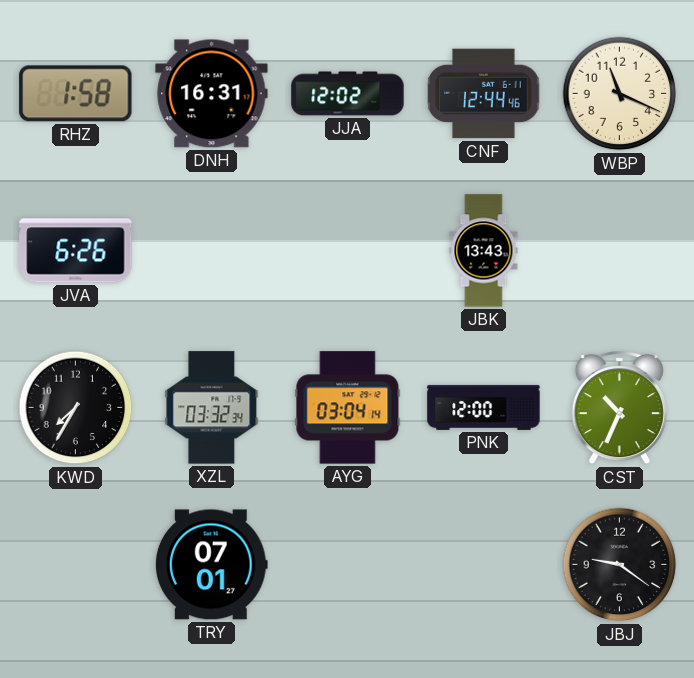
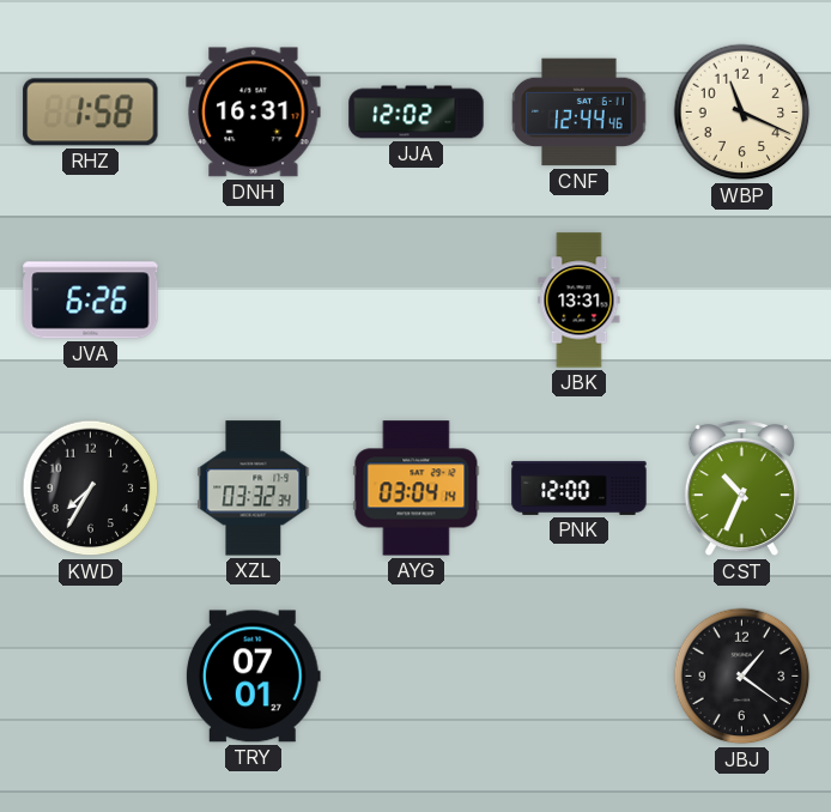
JBK: 13:43 -> 13:31 (580, 301)
JBJ: 9:21 -> 1:21 (742, 677)
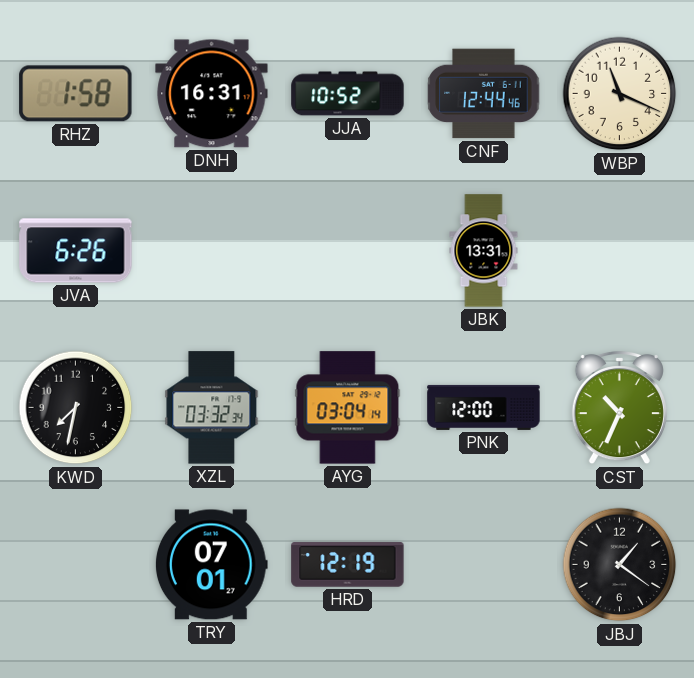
JJA: 12:02 -> 10:52 (348, 94)
KWD: 7:35 -> 7:32 (76, 408)
HRD: none -> 12:19 (348, 565)
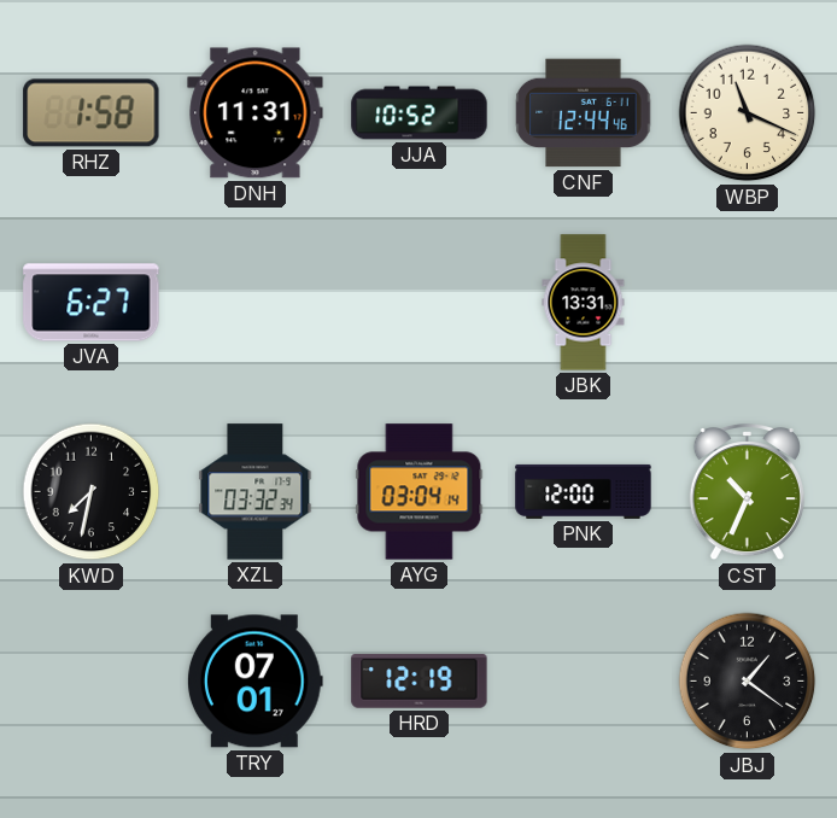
DNH: 16:31 -> 11:31 (256, 113)
JVA: 6:26 -> 6:27 (92, 303)
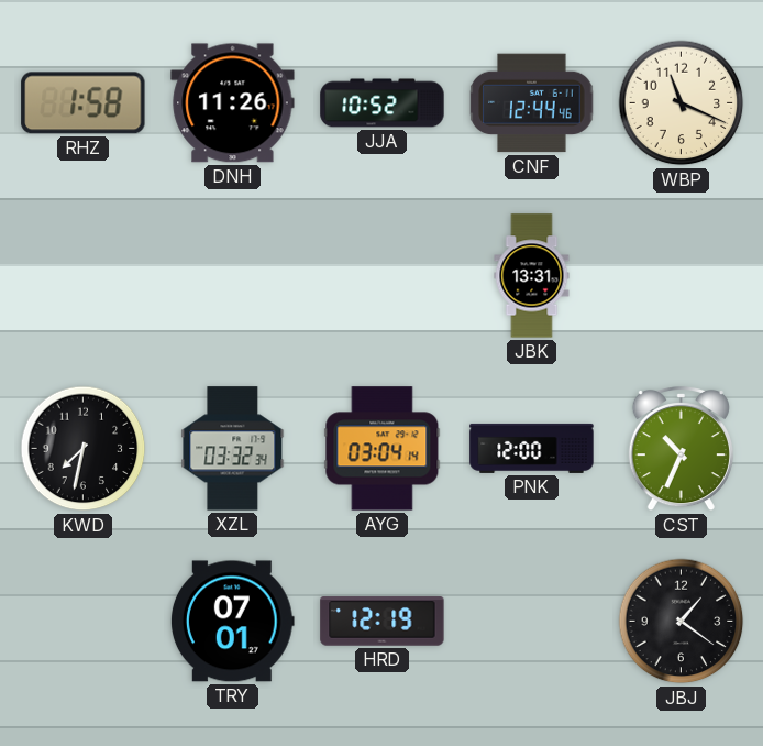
DNH: 11:31 -> 11:26 (233, 103)
JVA: 6:27 -> none (92, 303)
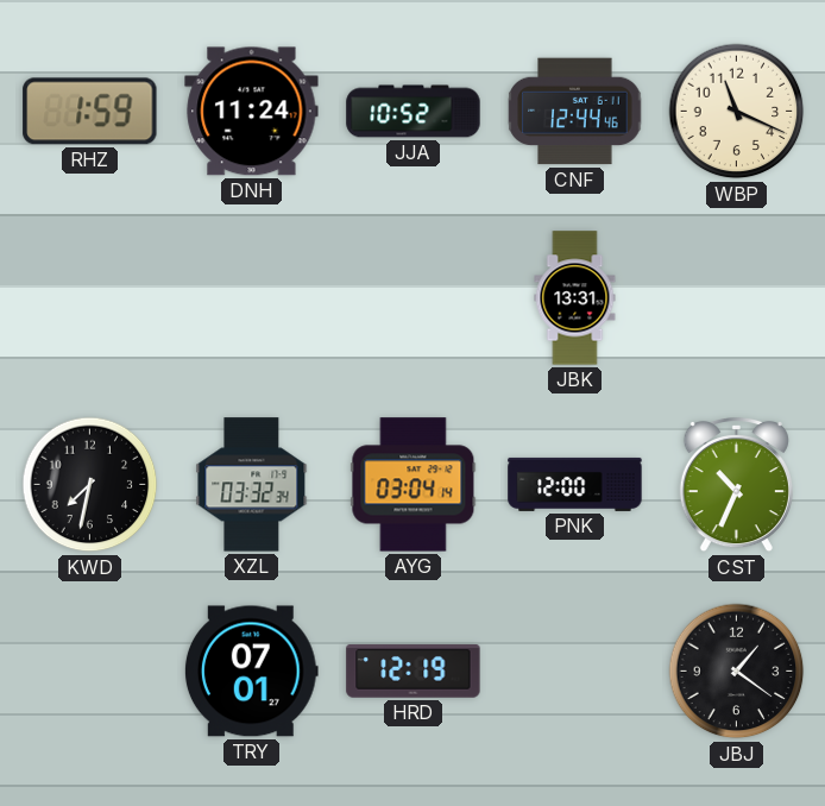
RHZ: 1:58 -> 1:59 (90, 112)
DNH: 11:26 -> 11:24 (252, 112)
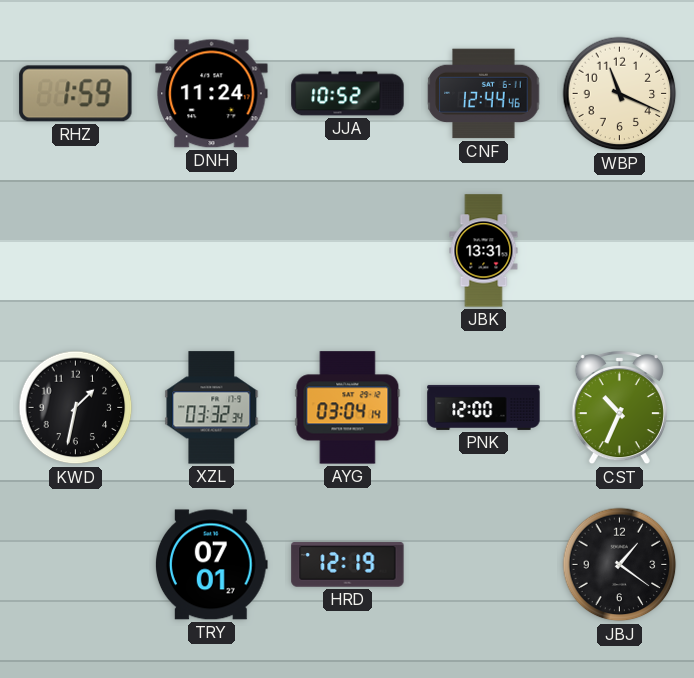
KWD: 7:32 -> 1:32 (76, 408)
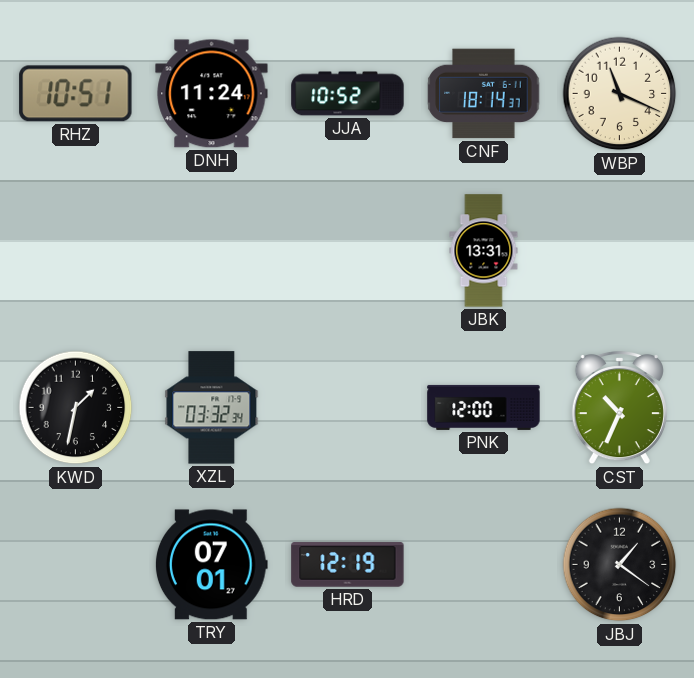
RHZ: 1:59 -> 10:51 (76, 94)
CNF: 12:44 -> 18:14 (484, 94)
AYG: 03:04 -> none (348, 408)
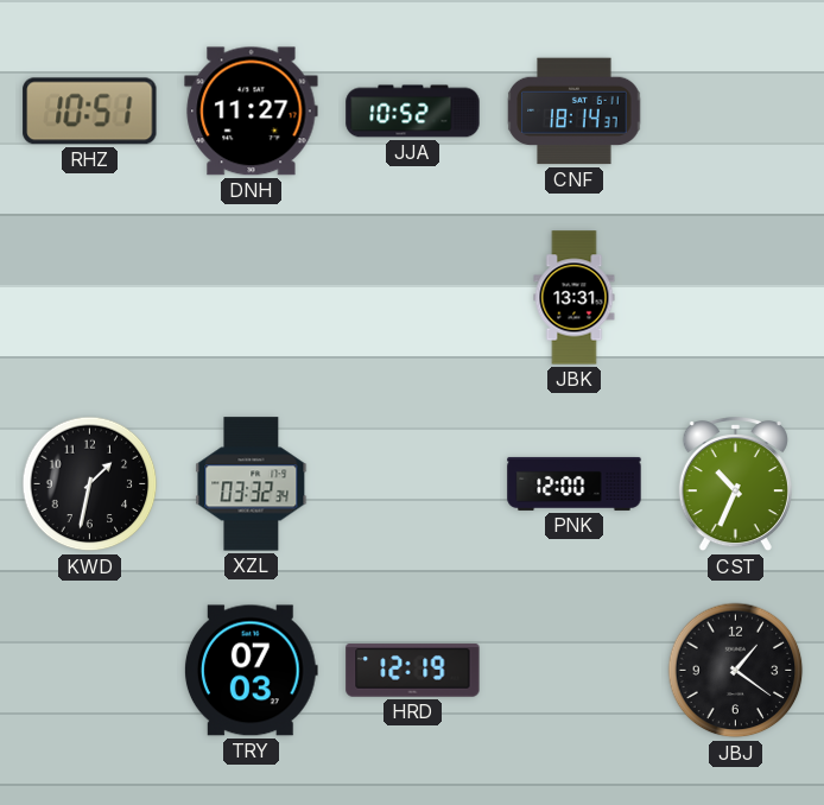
DNH: 11:24 -> 11:27 (252, 112)
WBP: 11:19 -> none (620, 94)
TRY: 07:01 -> 07:03 (251, 671)
